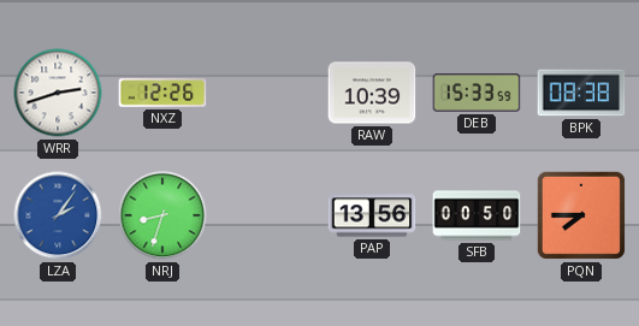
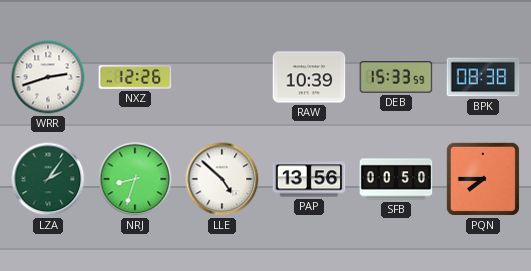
LZA dial: blue -> green (48, 179)
LLE: none -> 4:52 (222, 179)
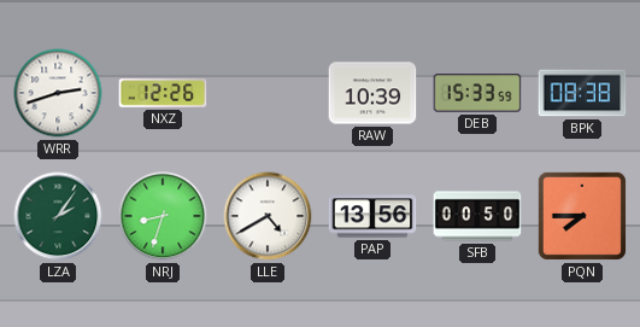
LLE: 4:52 -> 4:40 (268, 216)
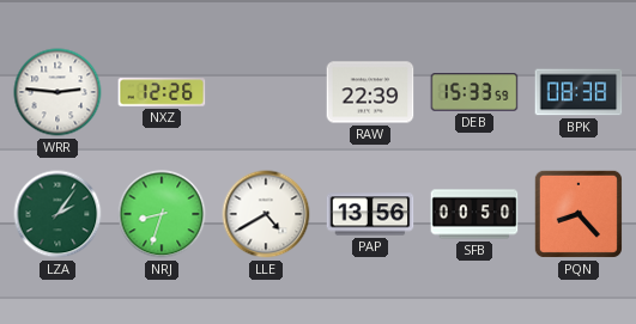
WRR: 2:42 -> 2:46 (57, 92)
RAW: 10:39 -> 22:39 (370, 92)
PQN: 7:45 -> 8:23 (579, 214)
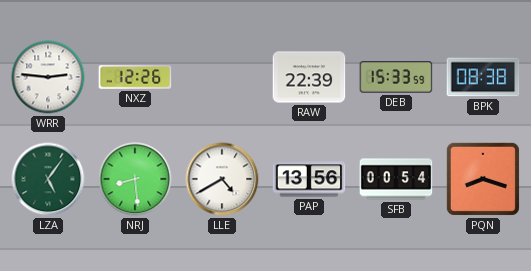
LZA: 2:06 -> 5:06 (48, 179)
NRJ: 8:33 -> 8:29 (135, 179)
SFB: 00:50 -> 00:54 (396, 179)
PQN: 8:23 -> 8:18 (483, 179)
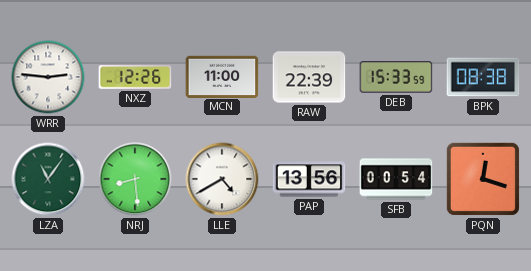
MCN: none -> 11:00 (222, 76)
LZA: 5:06 -> 11:06 (48, 179)
PQN: 8:18 -> 12:18 (483, 179)
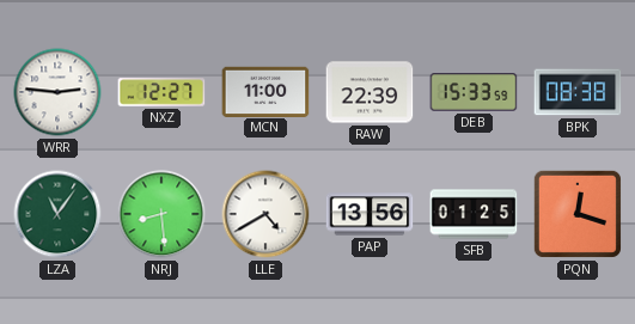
NXZ: 12:26 -> 12:27 (161, 92)
SFB: 00:54 -> 01:25 (474, 214)
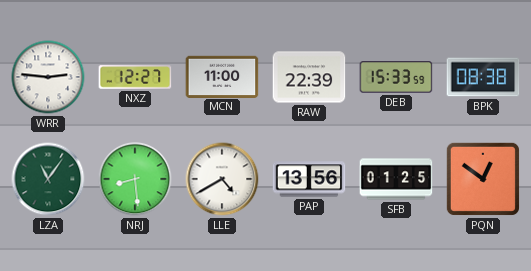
PQN: 12:18 -> 12:51 (483, 179)
